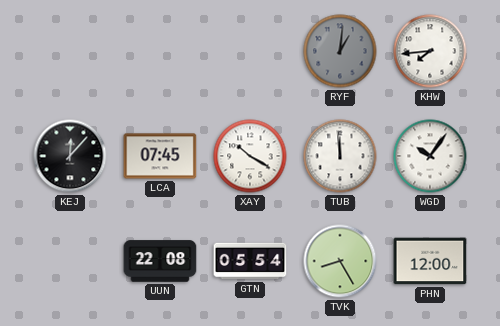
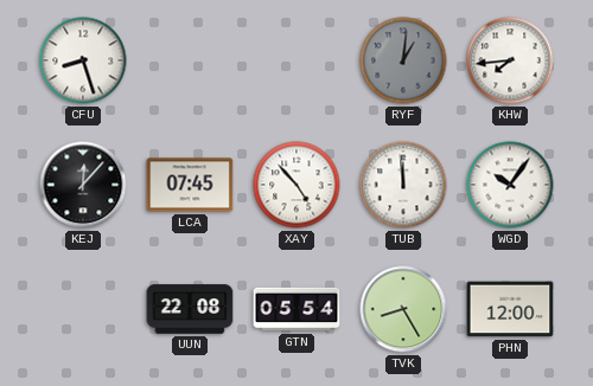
CFU: none -> 8:27 (83, 60)
XAY: 10:20 -> 4:53 (296, 185)
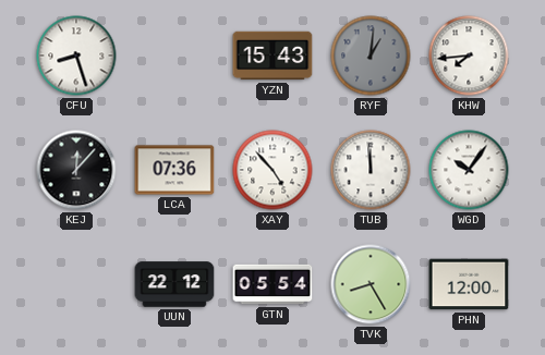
YZN: none -> 15:43 (272, 56)
LCA: 07:45 -> 07:36 (174, 170)
UUN: 22:08 -> 22:12 (174, 284)
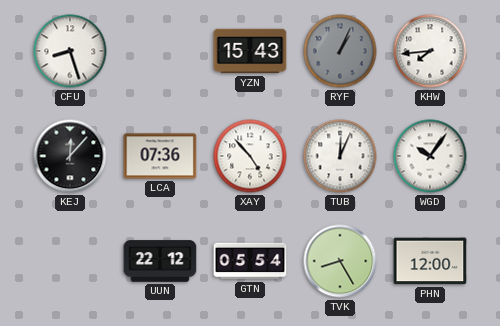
RYF: 1:01 -> 1:04 (340, 51)
TUB: 11:59 -> 12:04 (340, 156)
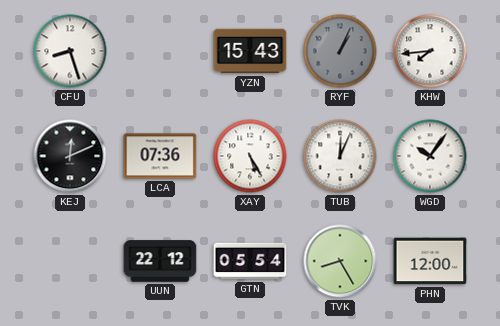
KEJ: 12:07 -> 12:11 (70, 156)
XAY: 4:53 -> 5:25 (250, 156)
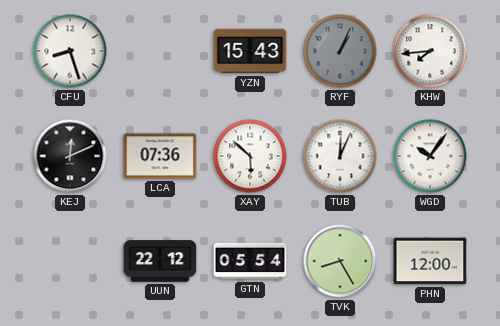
XAY: 5:25 -> 5:52 (250, 156)
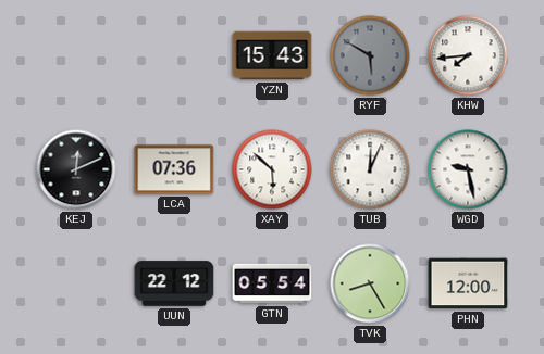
CFU: 8:27 -> none (70, 51)
RYF: 1:04 -> 5:50 (370, 55)
WGD: 10:06 -> 9:28 (468, 169)
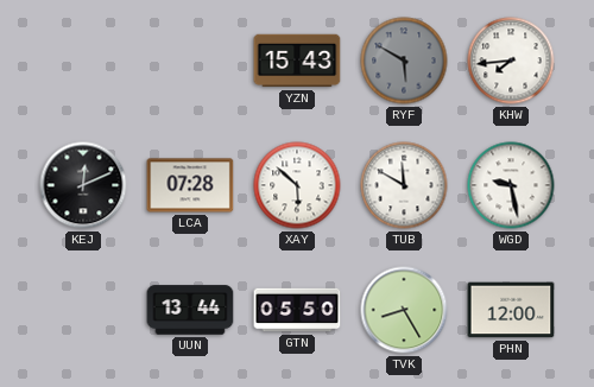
LCA: 07:36 -> 07:28 (190, 185)
TUB: 12:04 -> 11:50 (404, 185)
UUN: 22:12 -> 13:44 (190, 310)
GTN: 05:54 -> 05:50 (297, 310)
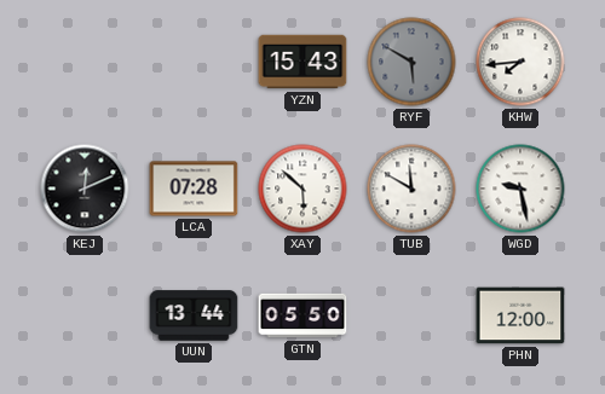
TVK: 8:25 -> none (404, 310)
